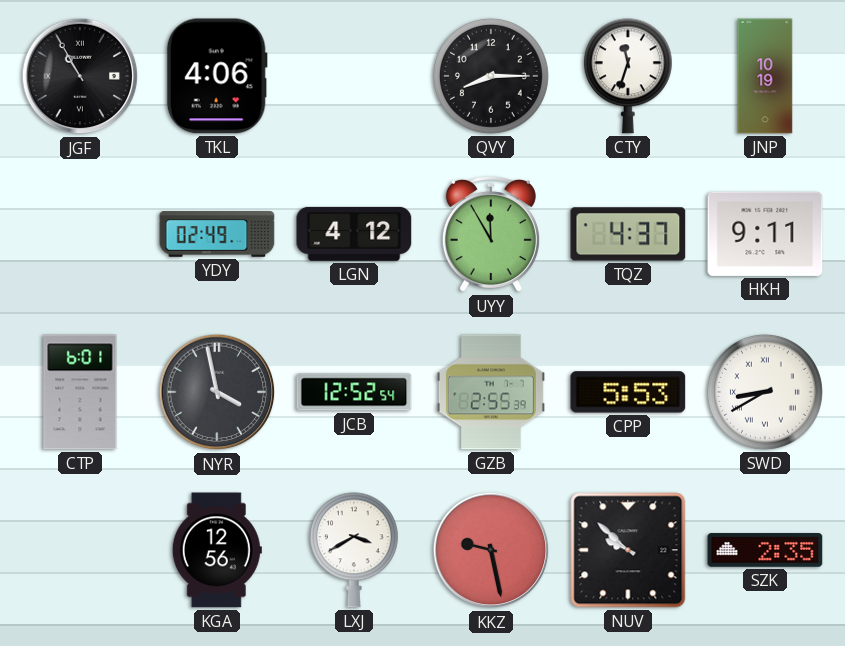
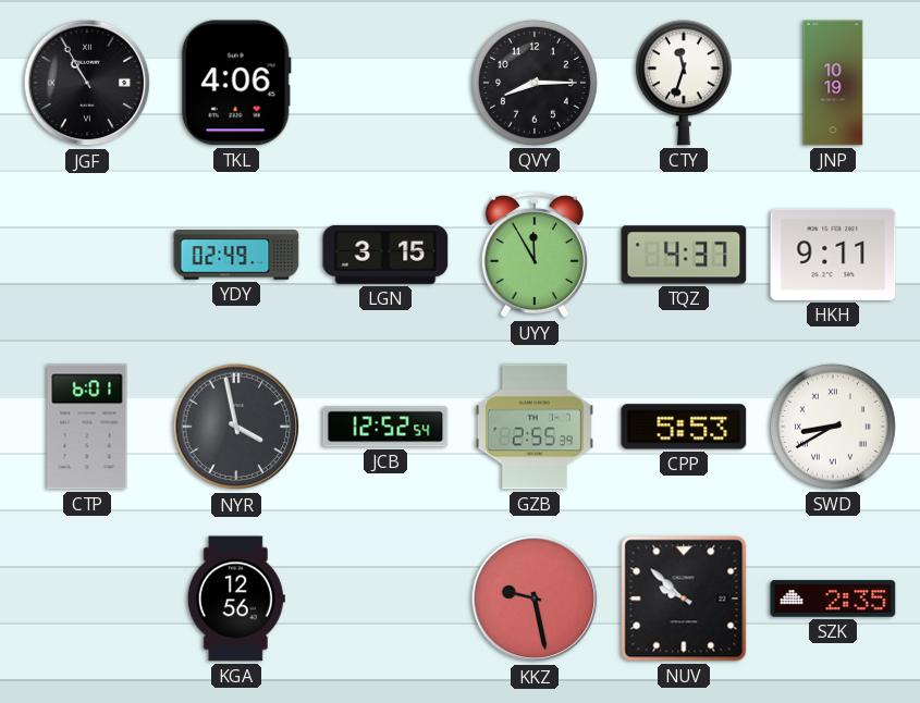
LGN: 4:12 -> 3:15 (385, 255)
LXJ: 3:40 -> none (354, 550)
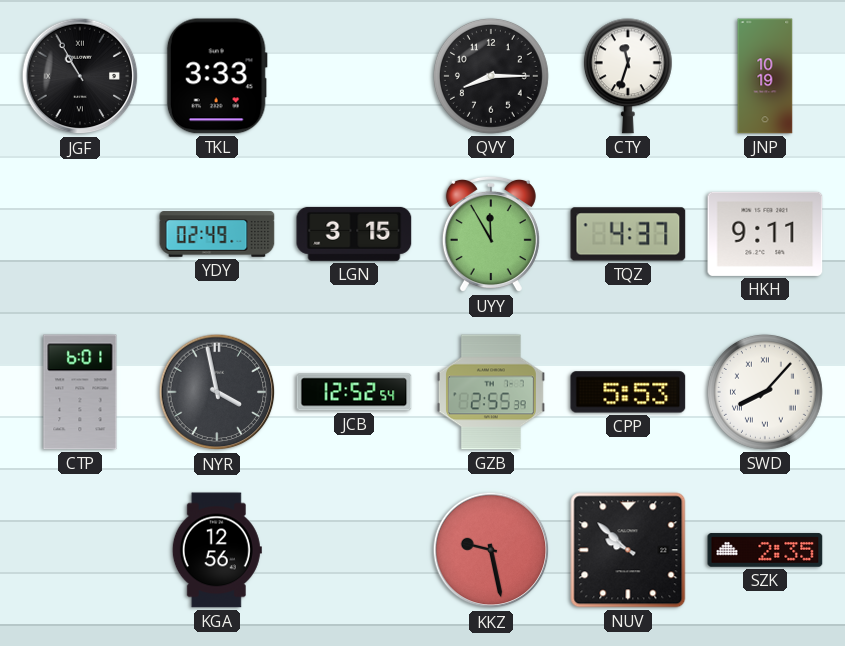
TKL: 4:06 -> 3:33 (217, 76)
SWD: 8:40 -> 8:07 (765, 392)
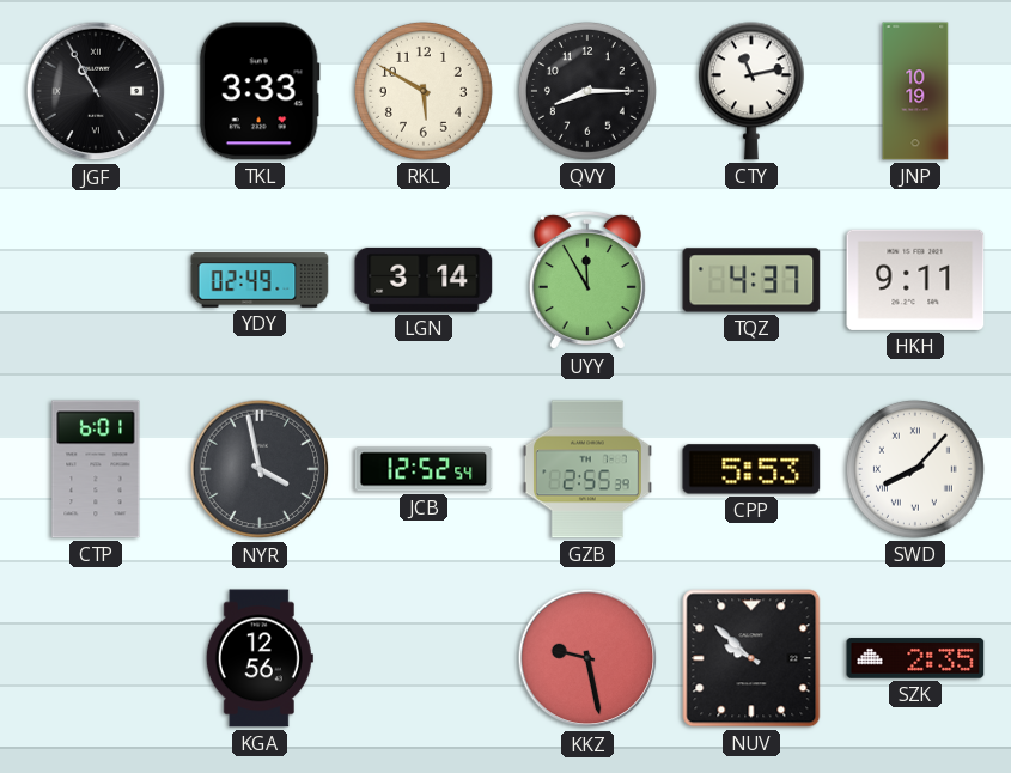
RKL: none -> 5:50 (424, 91)
CTY: 11:33 -> 11:13 (751, 91)
LGN: 3:15 -> 3:14 (424, 280)
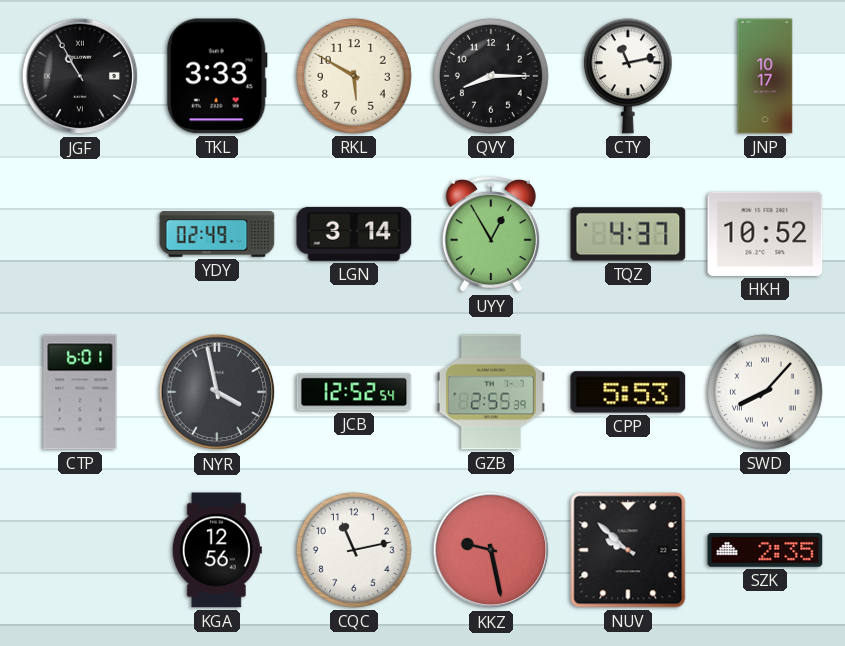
JNP: 10:19 -> 10:17 (765, 76)
UYY: 11:55 -> 12:55 (491, 234)
HKH: 9:11 -> 10:52 (765, 234)
CQC: none -> 11:13 (354, 550)
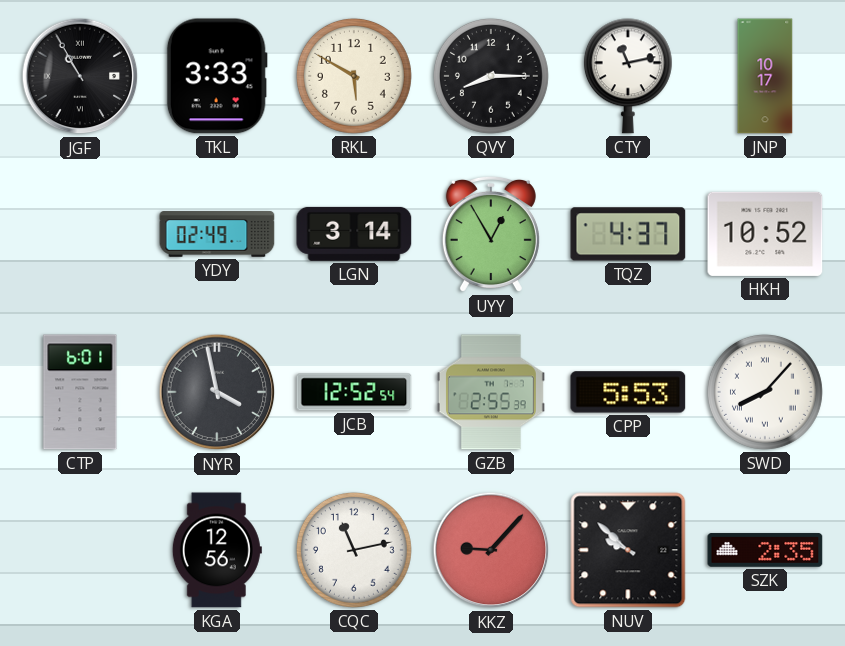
KKZ: 9:28 -> 9:07 (491, 550)
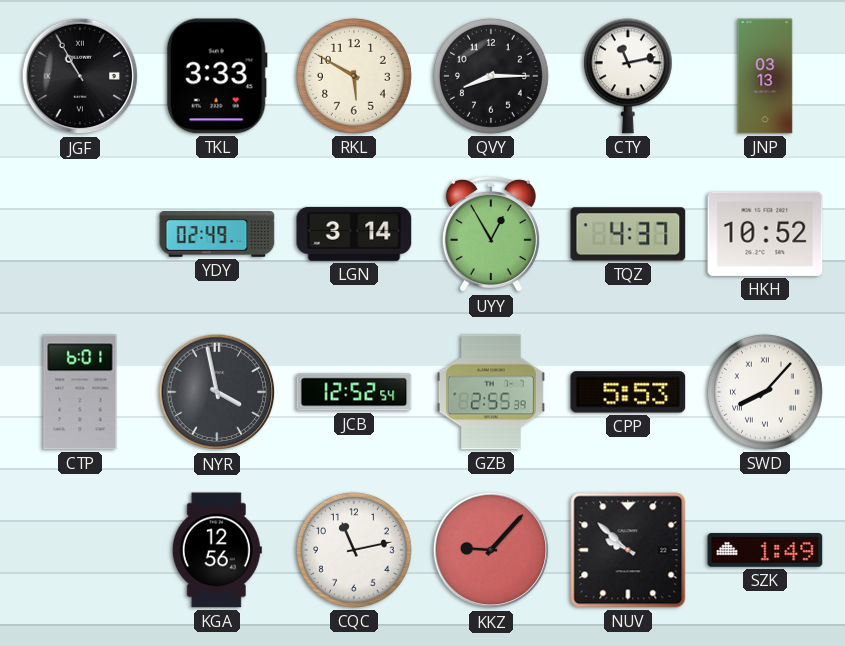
JNP: 10:17 -> 03:13 (765, 76)
SZK: 2:35 -> 1:49 (765, 550)
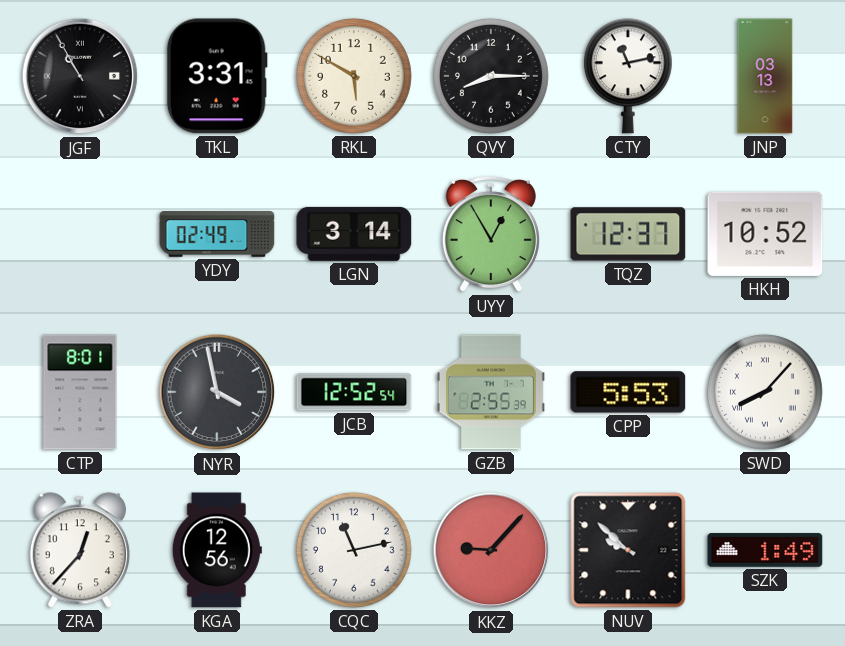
TKL: 3:33 -> 3:31 (217, 76)
TQZ: 4:37 -> 12:37 (628, 234)
CTP: 6:01 -> 8:01 (80, 392)
ZRA: none -> 12:37 (80, 550)
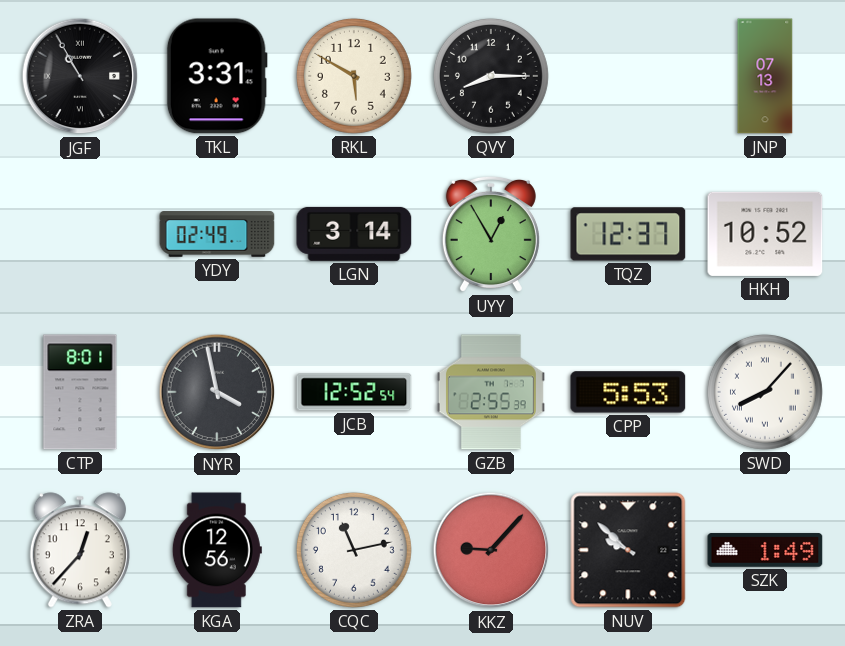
CTY: 11:13 -> none (628, 76)
JNP: 03:13 -> 07:13 (765, 76)
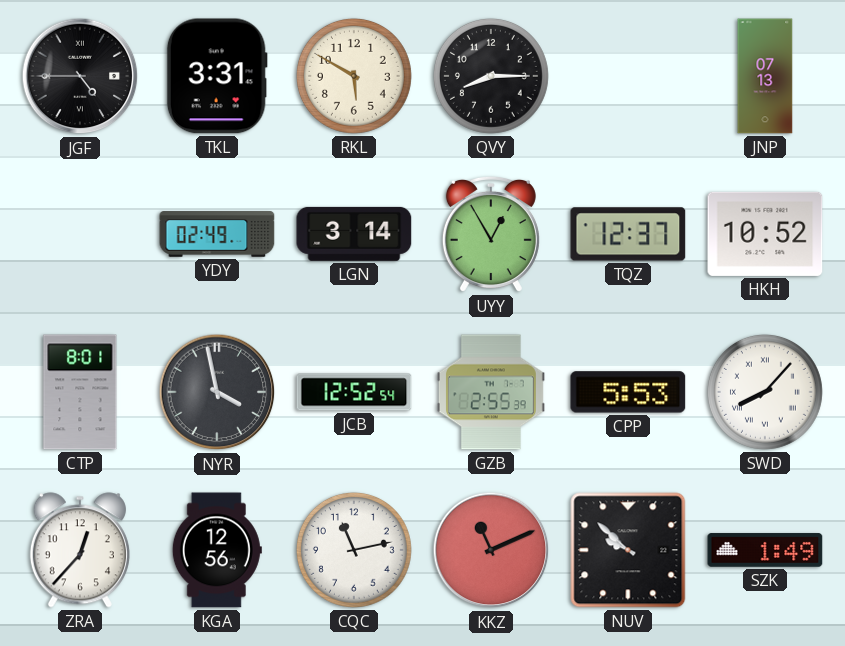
JGF: 10:55 -> 4:45 (80, 76)
KKZ: 9:07 -> 11:11 (491, 550)
